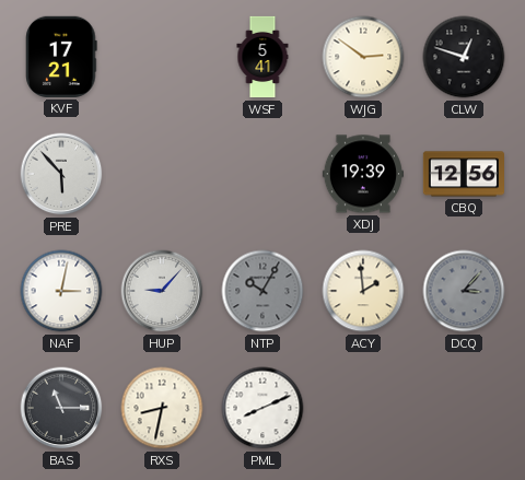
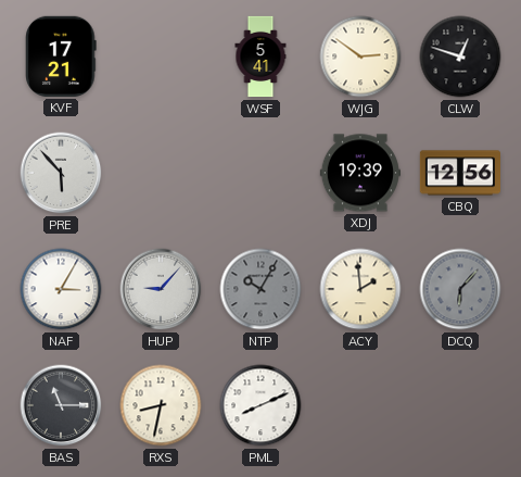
NAF: 3:02 -> 3:05 (61, 289)
DCQ: 3:07 -> 6:07 (460, 289)
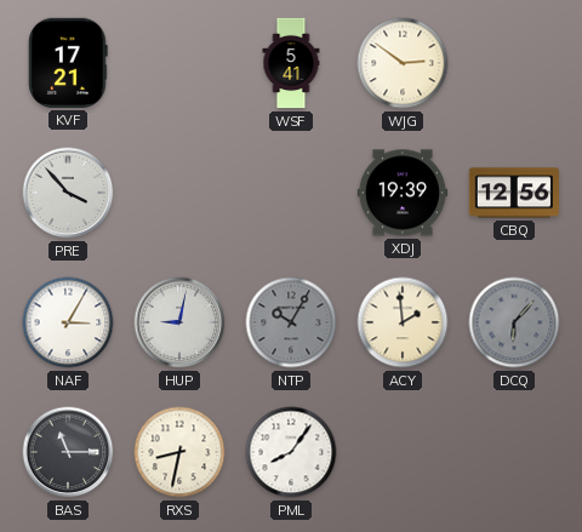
CLW: 12:48 -> none (460, 57)
PRE: 5:53 -> 3:53 (68, 193)
HUP: 9:07 -> 9:02 (179, 322)
PML: 8:11 -> 8:06 (291, 452)
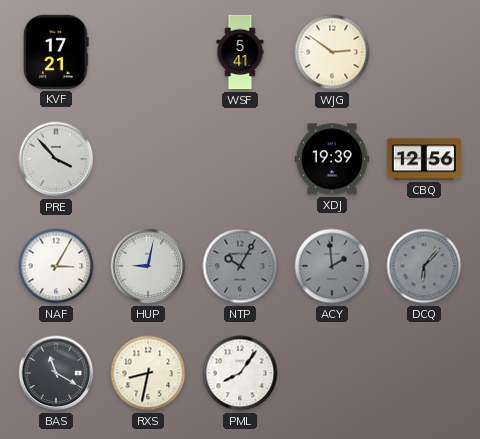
ACY dial: cream -> grey (332, 266)
BAS: 11:15 -> 11:20 (56, 373)
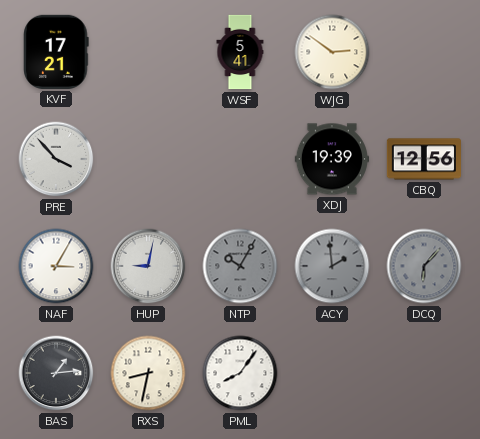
BAS: 11:20 -> 1:14 (56, 373)
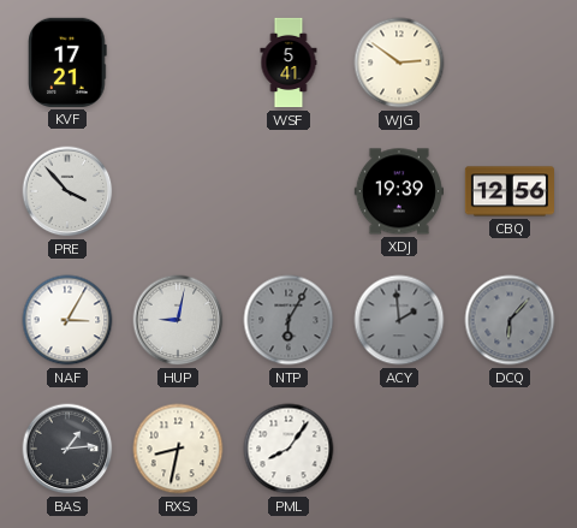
NTP: 10:05 -> 6:05 (288, 320)
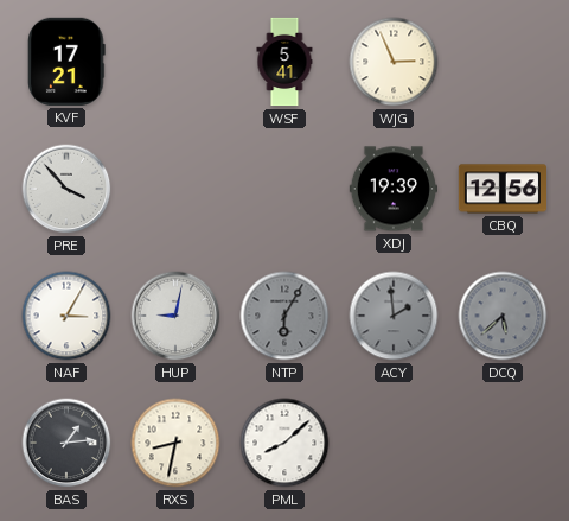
WJG: 2:51 -> 2:56 (394, 62)
DCQ: 6:07 -> 5:38 (503, 316)
PML: 8:06 -> 8:08 (284, 443)
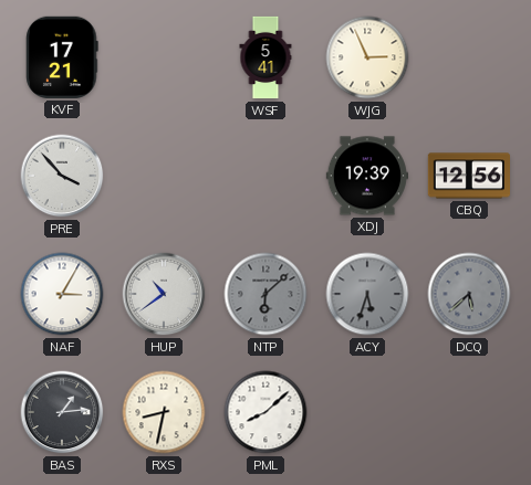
HUP: 9:02 -> 10:39 (164, 294)
NTP: 6:05 -> 6:08 (265, 294)
ACY: 1:59 -> 5:33 (367, 294)
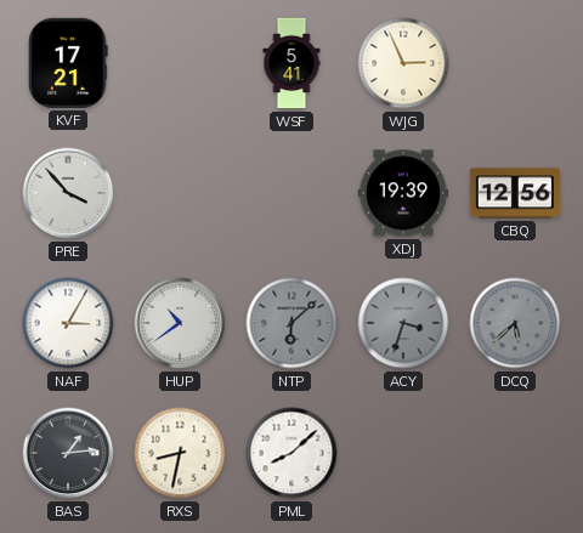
ACY: 5:33 -> 3:33 (403, 323)
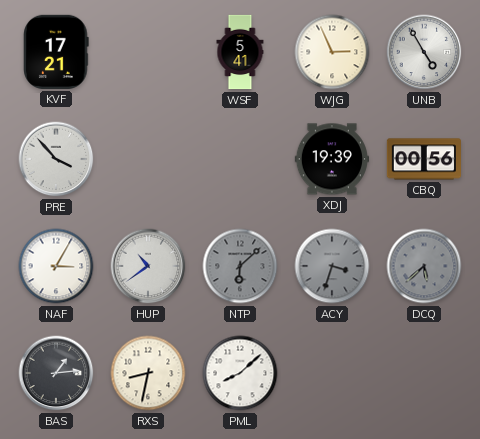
UNB: none -> 4:55 (424, 52)
CBQ: 12:56 -> 00:56 (423, 159)
